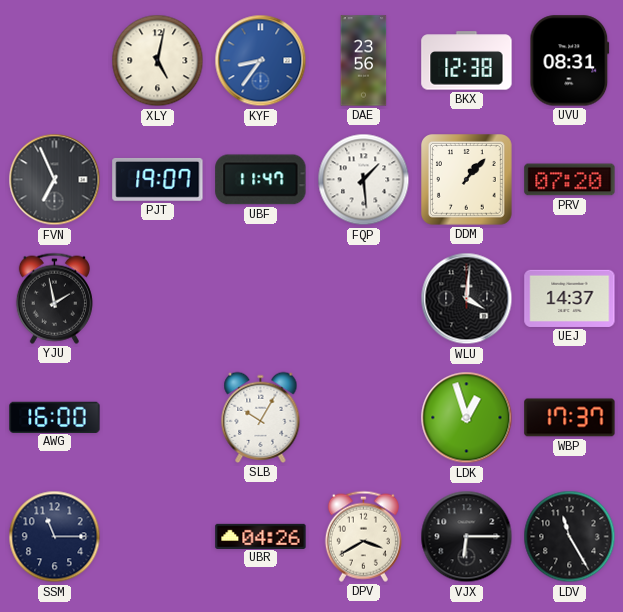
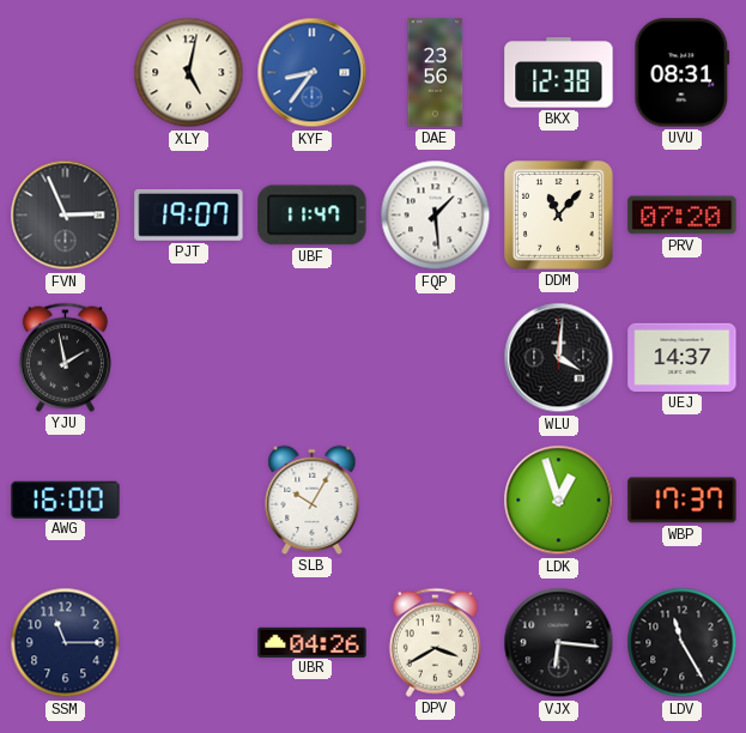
FVN: 6:56 -> 2:56 (66, 216)
DDM: 1:07 -> 11:07 (559, 216)
VJX: 6:15 -> 6:16 (559, 643)
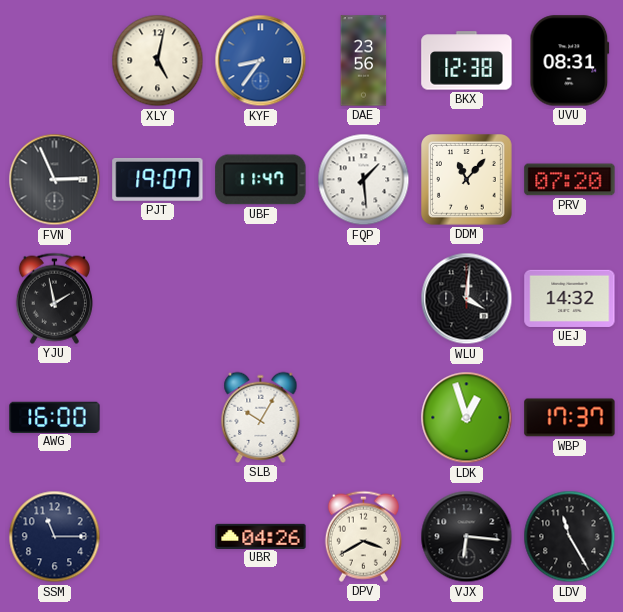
UEJ: 14:37 -> 14:32 (570, 298)
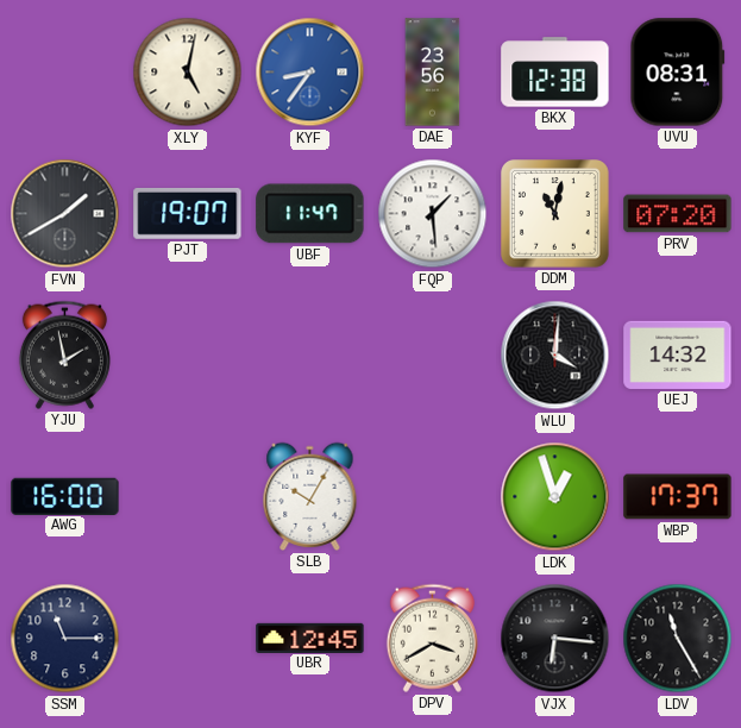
FVN: 2:56 -> 1:40 (65, 214)
DDM: 11:07 -> 11:02 (555, 214)
UBR: 04:26 -> 12:45 (310, 638)
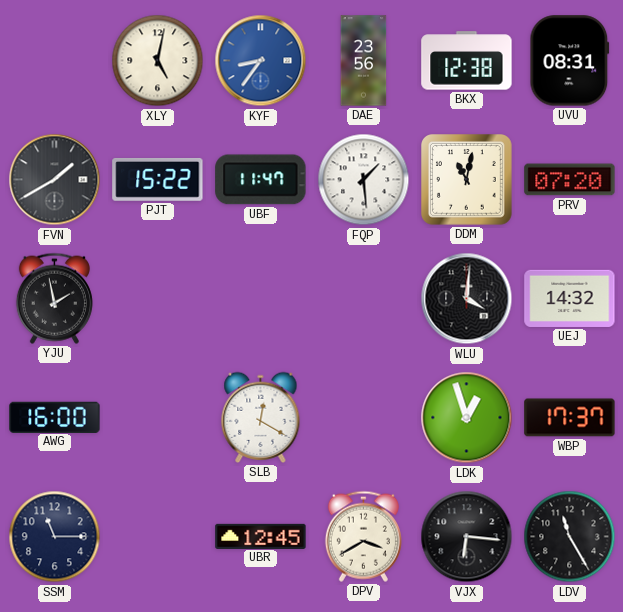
PJT: 19:07 -> 15:22 (158, 179)
SLB: 10:05 -> 12:20 (261, 417)
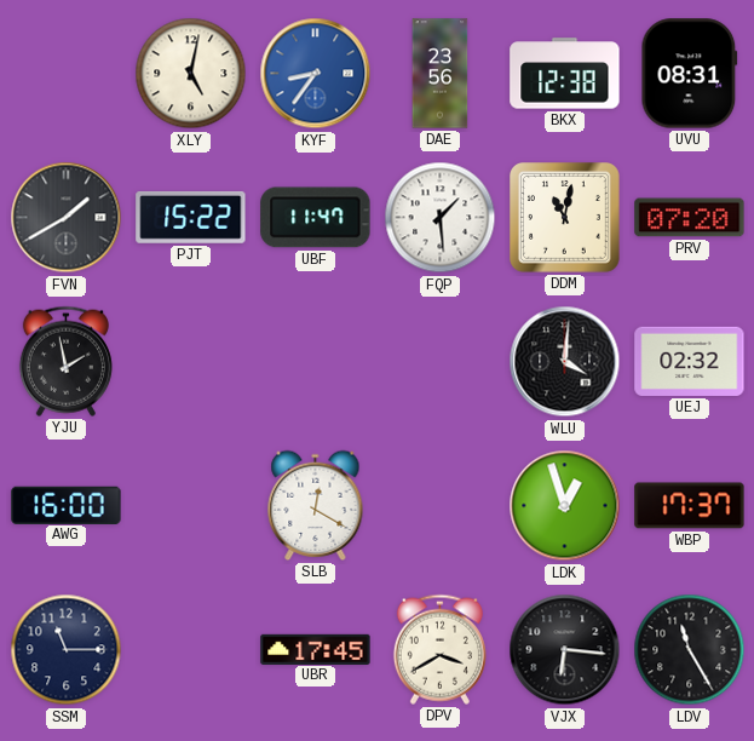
UEJ: 14:32 -> 02:32 (690, 361)
UBR: 12:45 -> 17:45 (316, 649)
